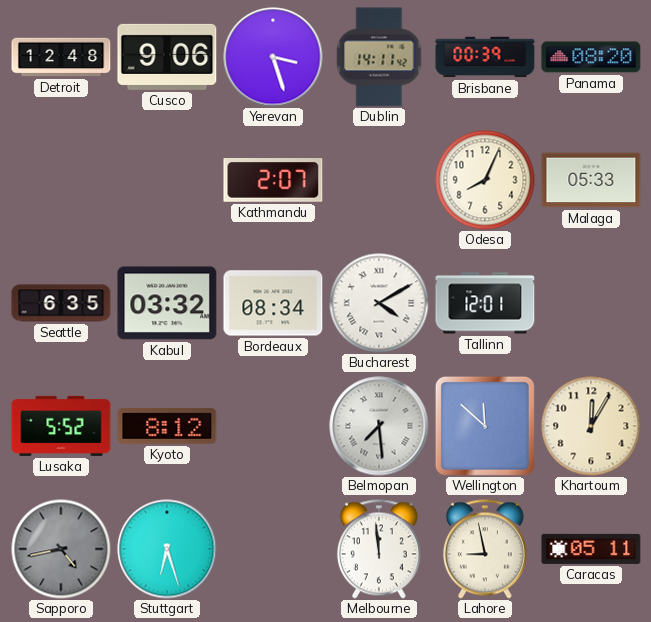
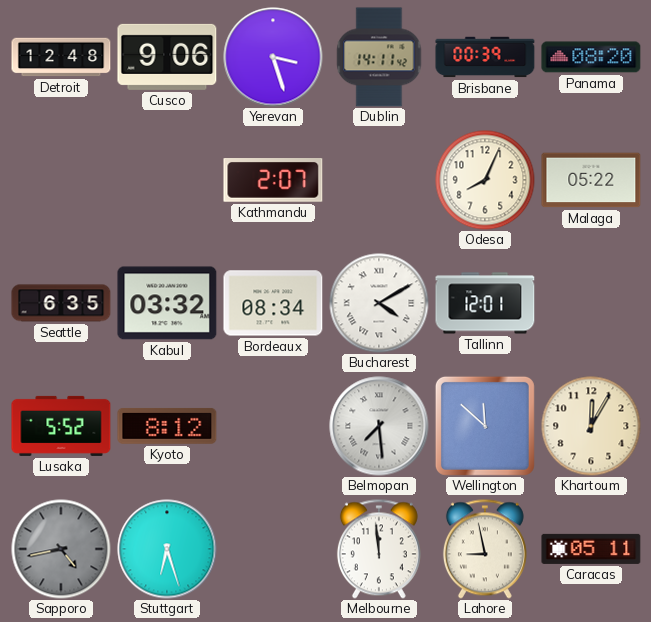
Malaga: 05:33 -> 05:22 (591, 180)
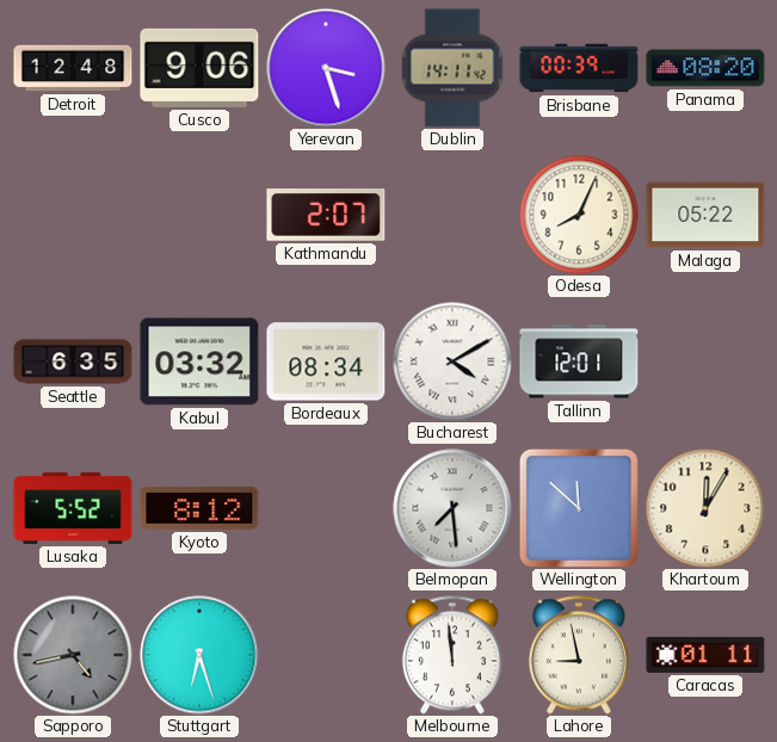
Caracas: 05:11 -> 01:11 (705, 655)
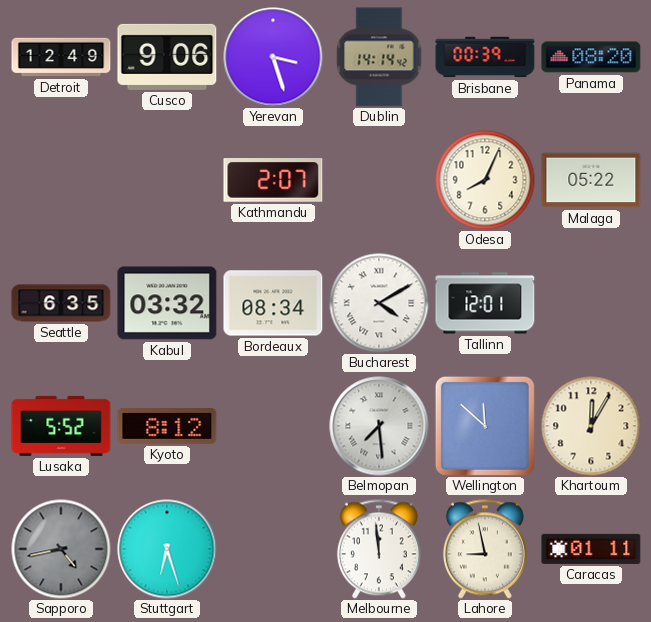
Detroit: 12:48 -> 12:49 (61, 57)
Dublin: 14:11 -> 14:14 (379, 57)
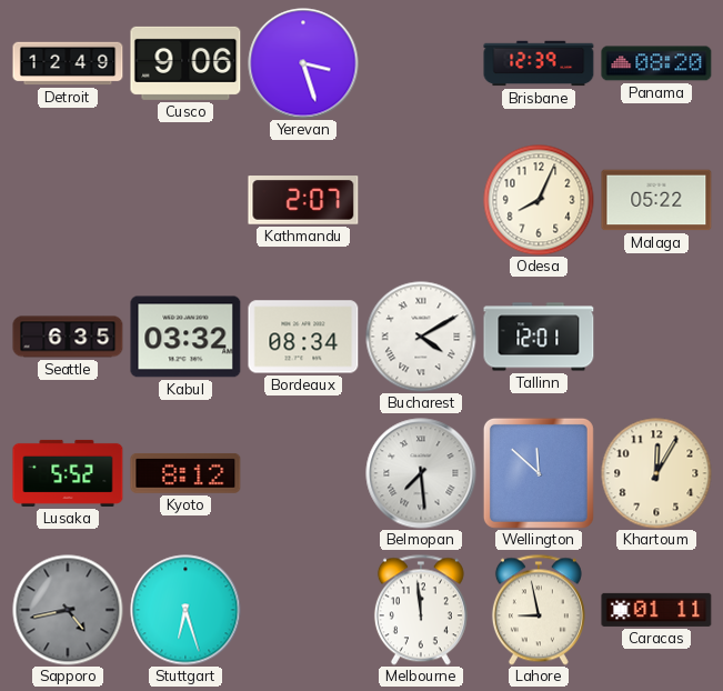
Dublin: 14:14 -> none (379, 57)
Brisbane: 00:39 -> 12:39 (539, 63)
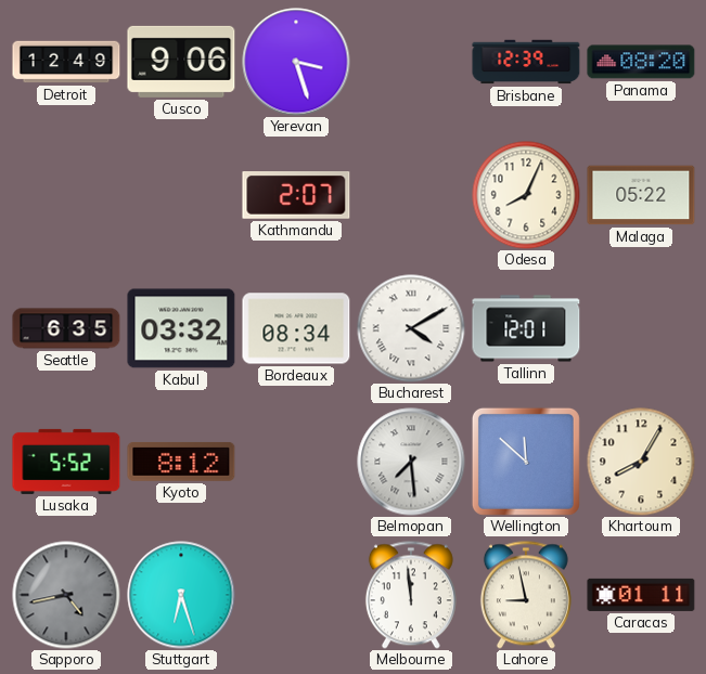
Khartoum: 12:05 -> 8:05 (641, 462)
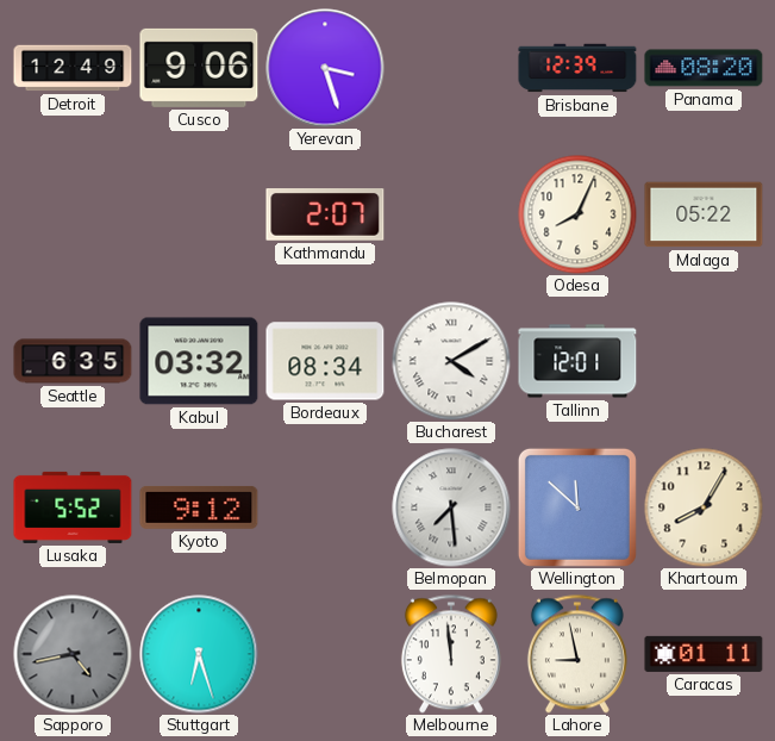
Kyoto: 8:12 -> 9:12 (199, 508)
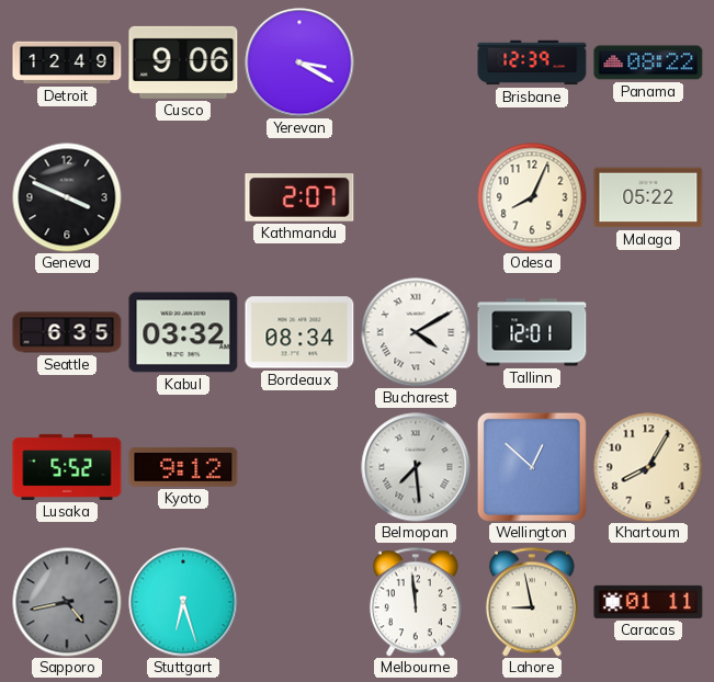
Yerevan: 3:27 -> 3:20 (299, 62)
Panama: 08:20 -> 08:22 (648, 62)
Geneva: none -> 3:49 (67, 197)
Wellington: 11:52 -> 12:52 (532, 467)
